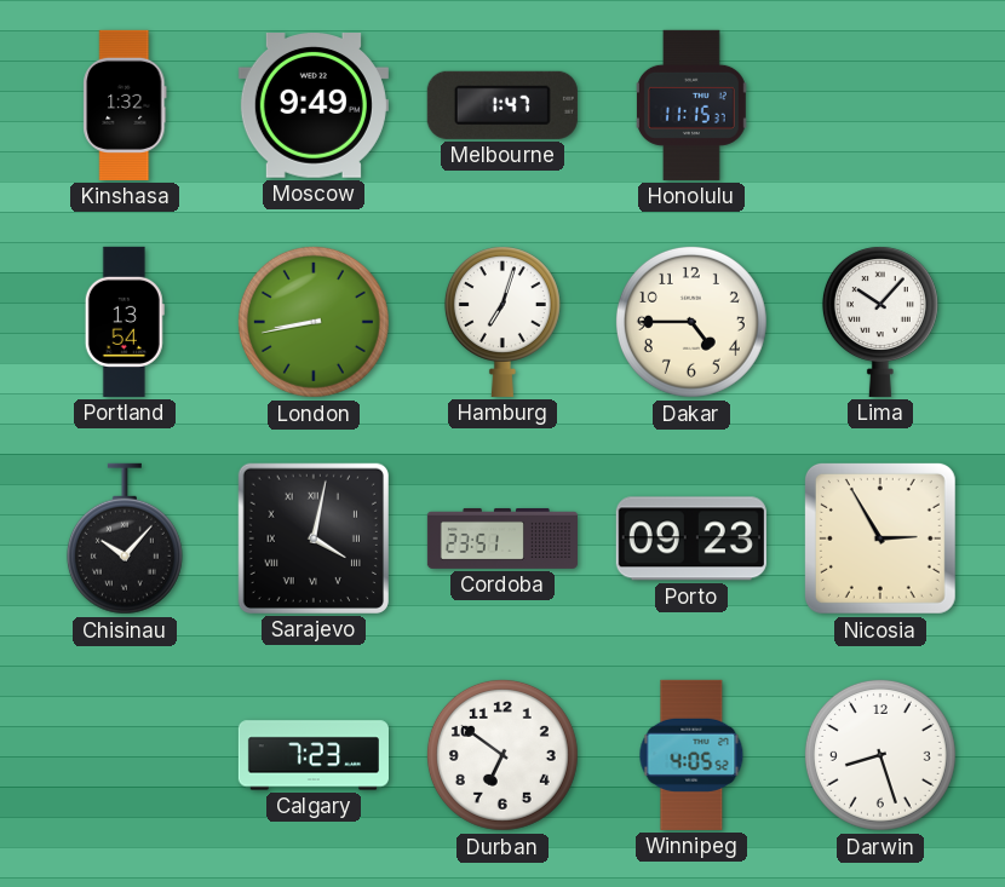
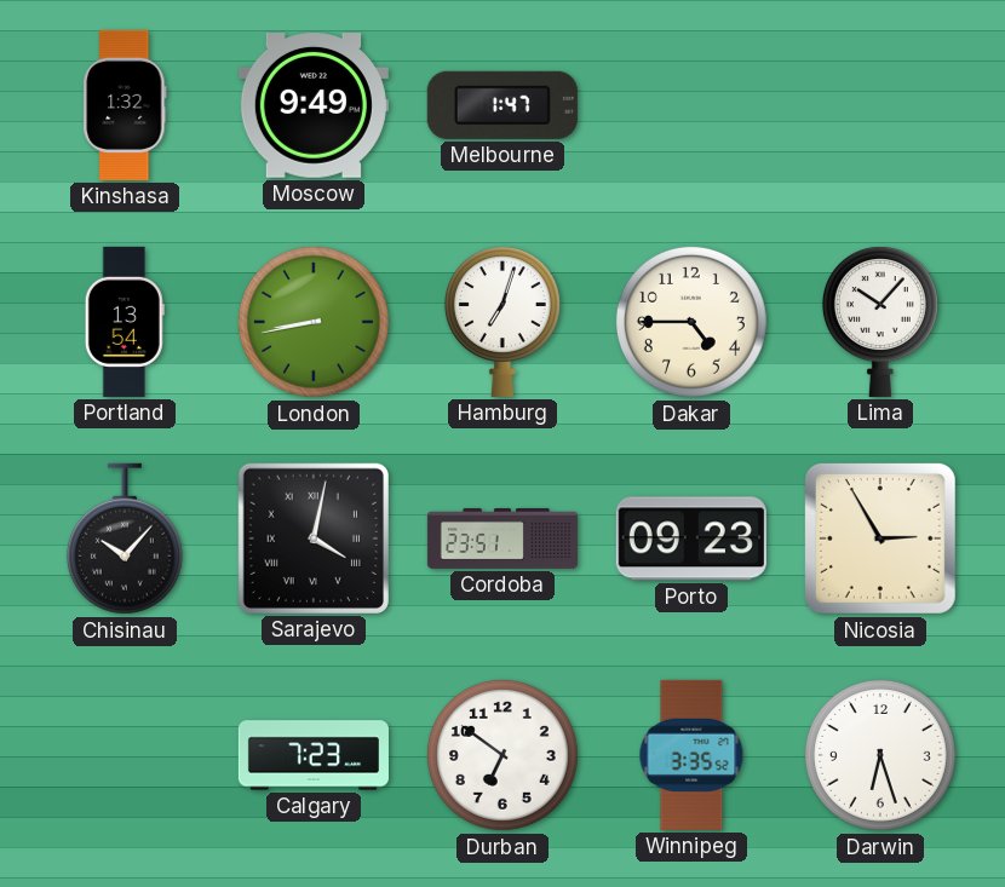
Honolulu: 11:15 -> none (691, 105)
Winnipeg: 4:05 -> 3:35 (691, 755)
Darwin: 8:27 -> 6:27 (880, 755)
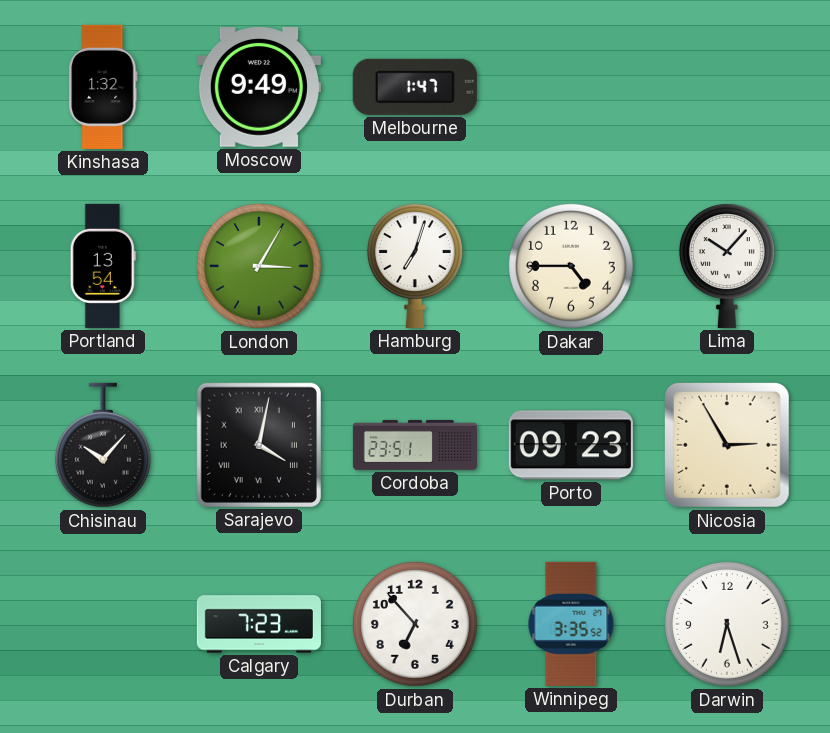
London: 8:43 -> 3:05 (259, 266)
Durban: 6:51 -> 6:53 (415, 624)
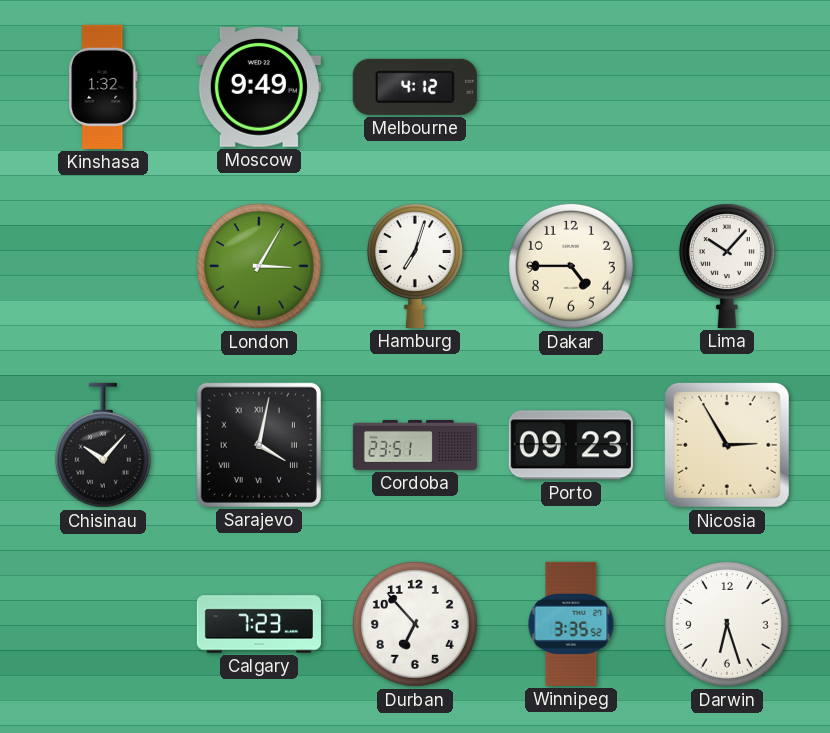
Melbourne: 1:47 -> 4:12 (415, 87)
Portland: 13:54 -> none (103, 266)
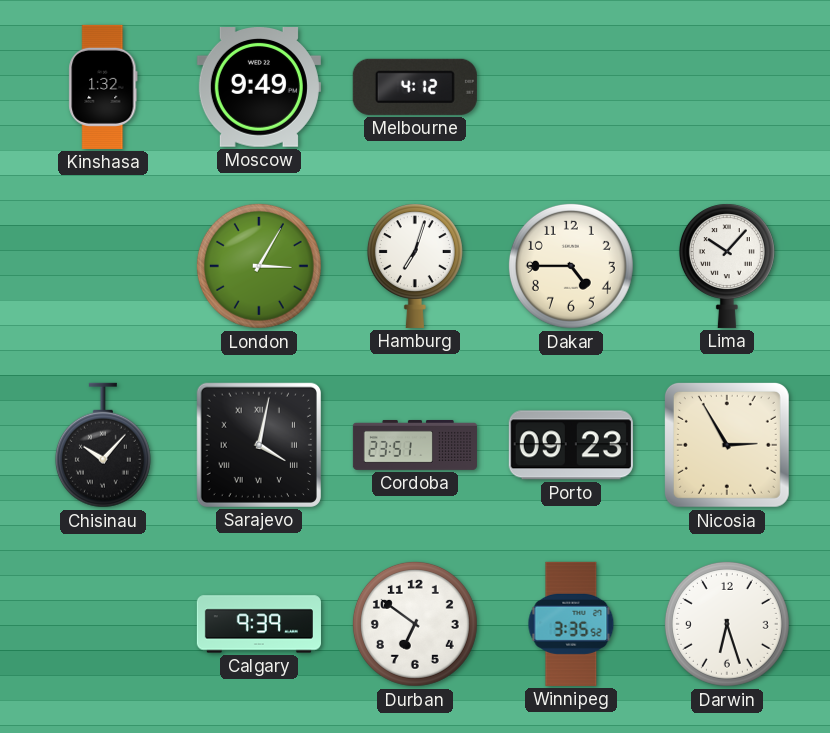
Calgary: 7:23 -> 9:39 (259, 624)
Durban: 6:53 -> 6:51 (415, 624)
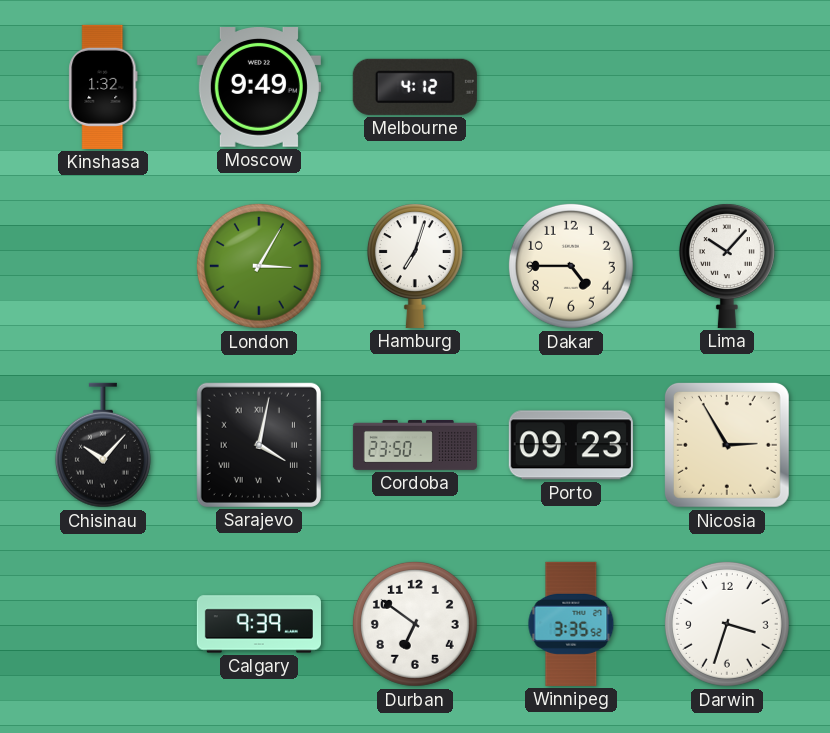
Cordoba: 23:51 -> 23:50 (415, 445)
Darwin: 6:27 -> 3:33 (727, 624)
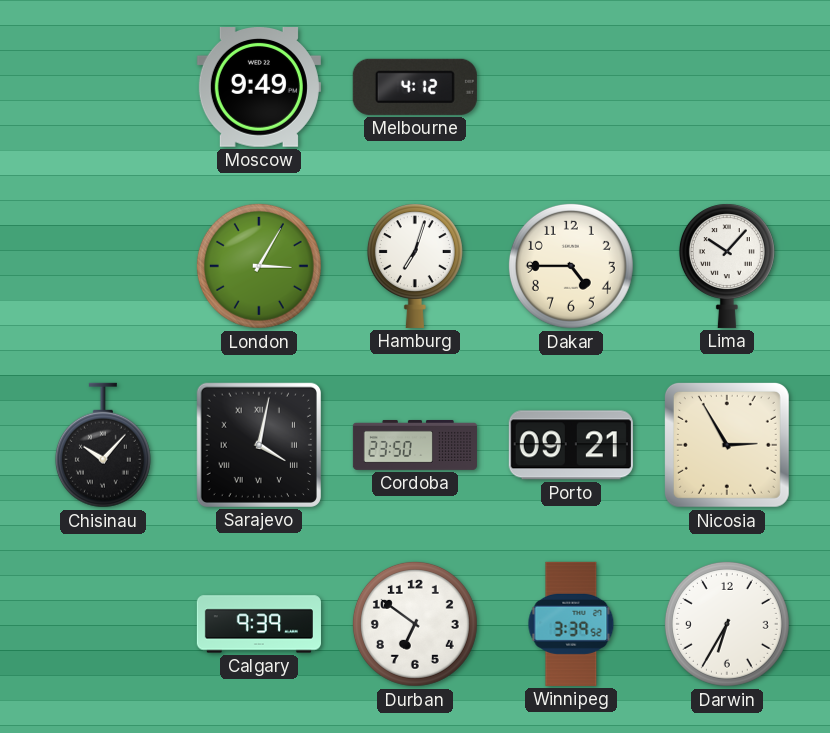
Kinshasa: 1:32 -> none (103, 87)
Porto: 09:23 -> 09:21 (571, 445)
Winnipeg: 3:35 -> 3:39 (571, 624)
Darwin: 3:33 -> 6:35 (727, 624)
